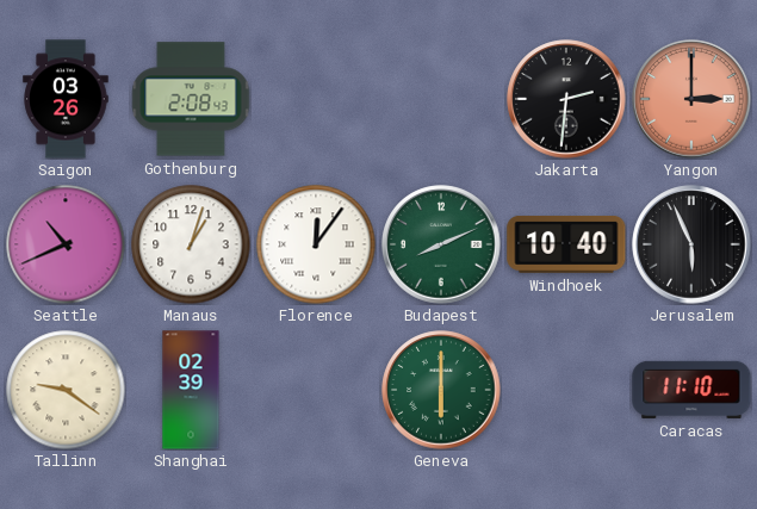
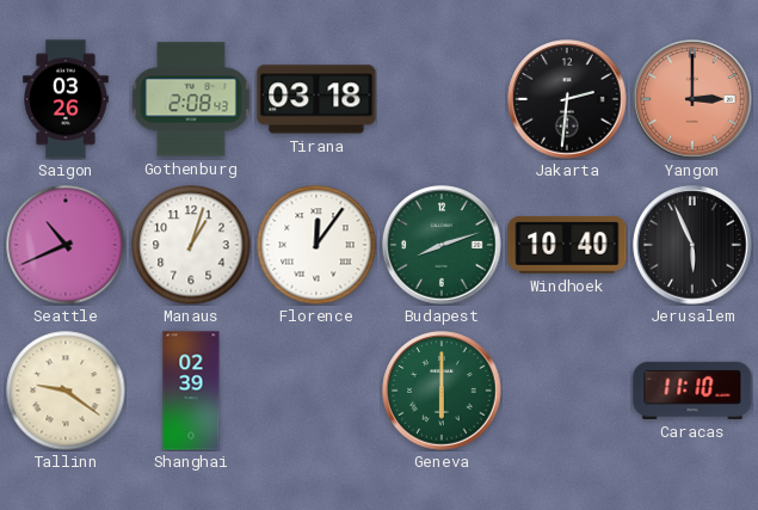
Tirana: none -> 03:18 (316, 99)
Budapest: 8:11 -> 8:12 (442, 245)
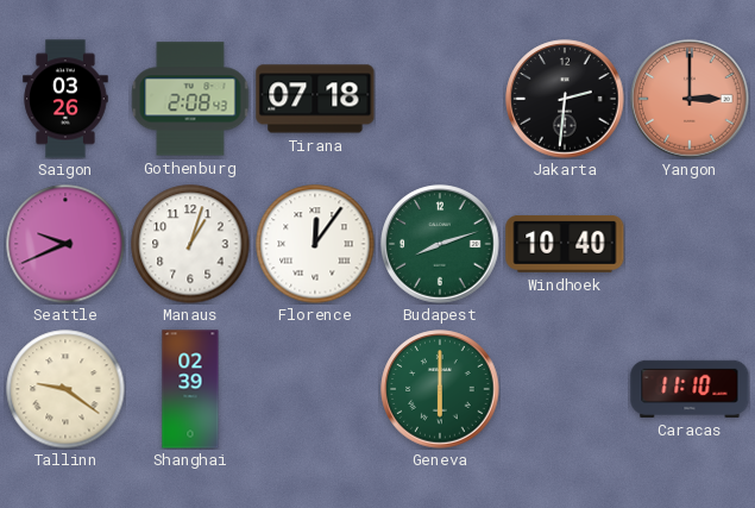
Tirana: 03:18 -> 07:18 (315, 99)
Seattle: 10:41 -> 9:41 (65, 244)
Jerusalem: 5:56 -> none (692, 245)
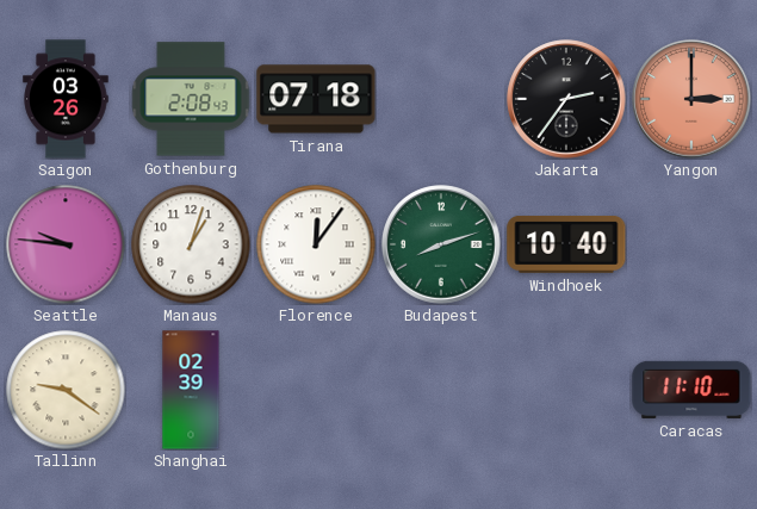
Jakarta: 2:31 -> 2:36 (566, 99)
Seattle: 9:41 -> 9:46 (66, 244)
Geneva: 6:00 -> none (440, 389)
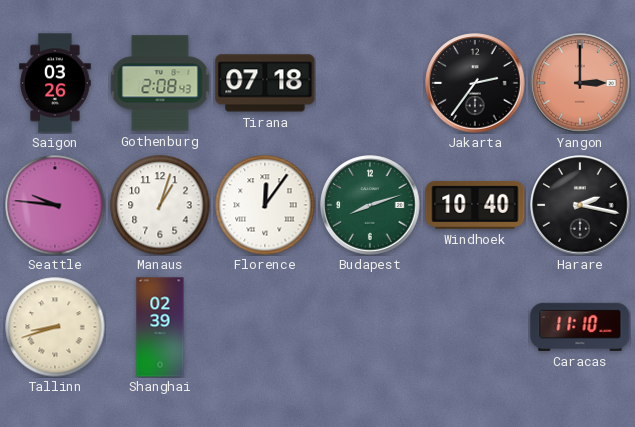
Harare: none -> 2:17 (580, 205)
Tallinn: 9:21 -> 8:42 (55, 327)
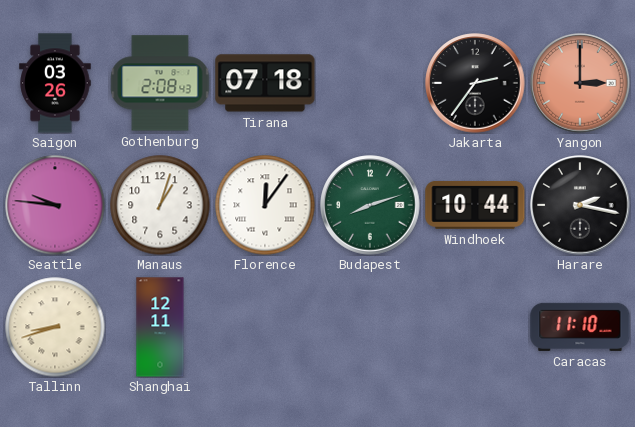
Windhoek: 10:40 -> 10:44 (475, 205)
Shanghai: 02:39 -> 12:11 (160, 327)
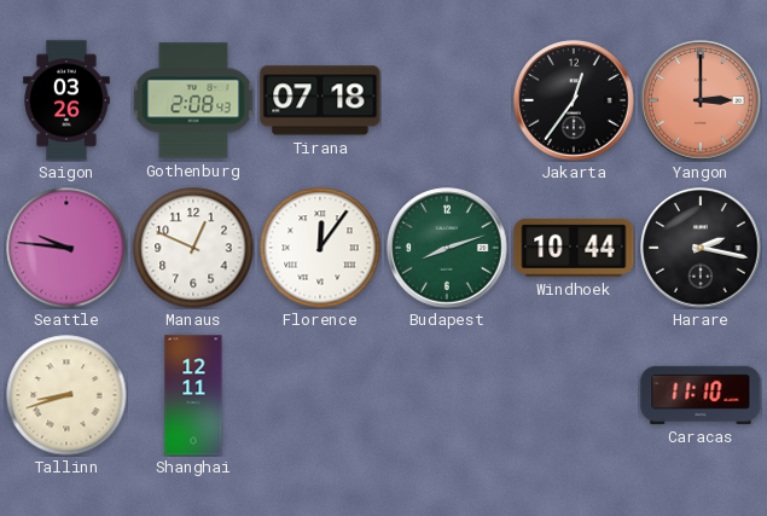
Jakarta: 2:36 -> 12:36 (574, 100)
Manaus: 1:03 -> 12:49 (193, 248)
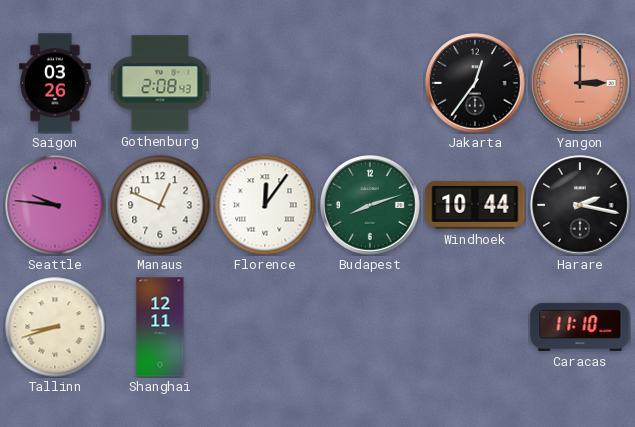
Tirana: 07:18 -> none (320, 100)
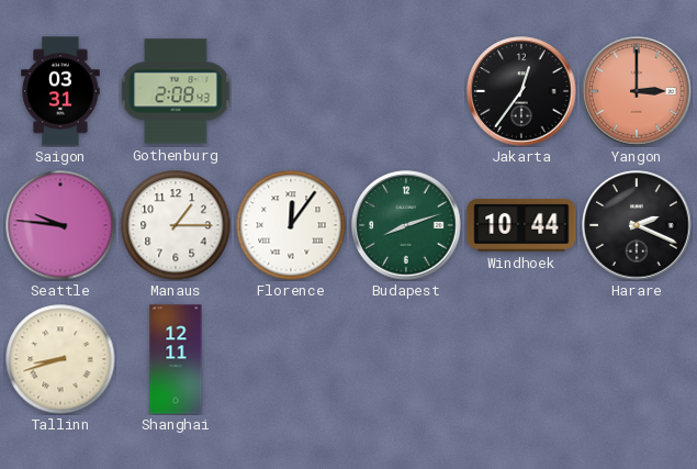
Saigon: 03:26 -> 03:31 (60, 91)
Manaus: 12:49 -> 1:15 (176, 225)
Harare: 2:17 -> 2:19 (637, 225)
Caracas: 11:10 -> none (580, 327)
